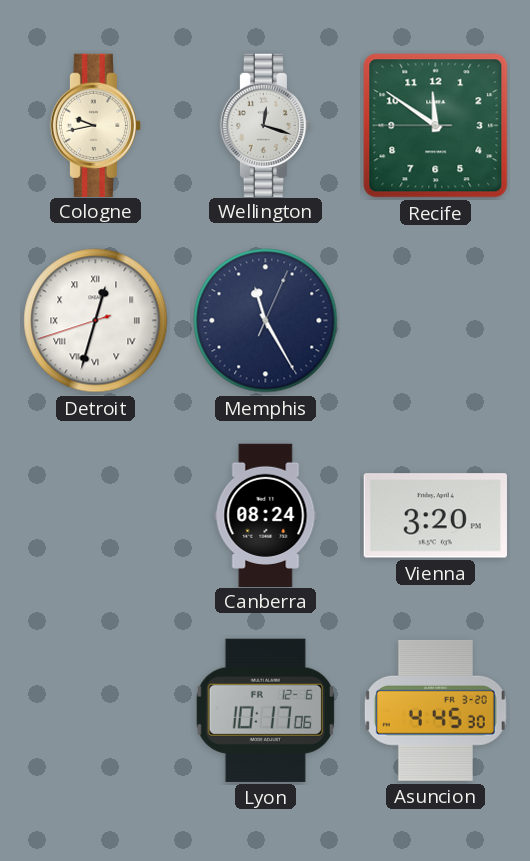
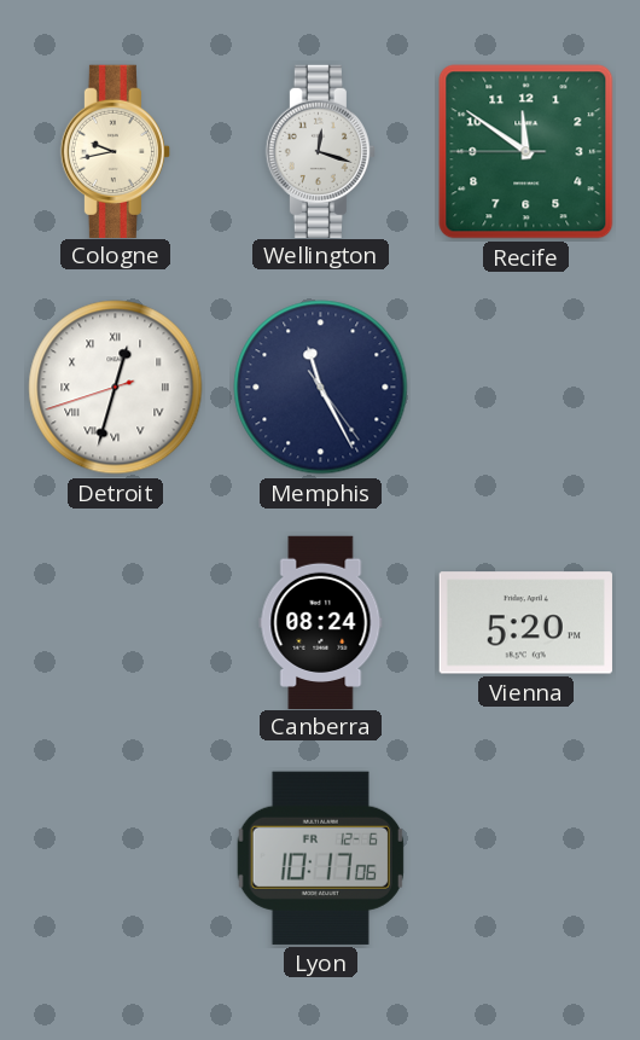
Memphis: 11:25:04 -> 11:25:24 (321, 388)
Vienna: 3:20 -> 5:20 (525, 623)
Asuncion: 4:45 -> none (435, 710)
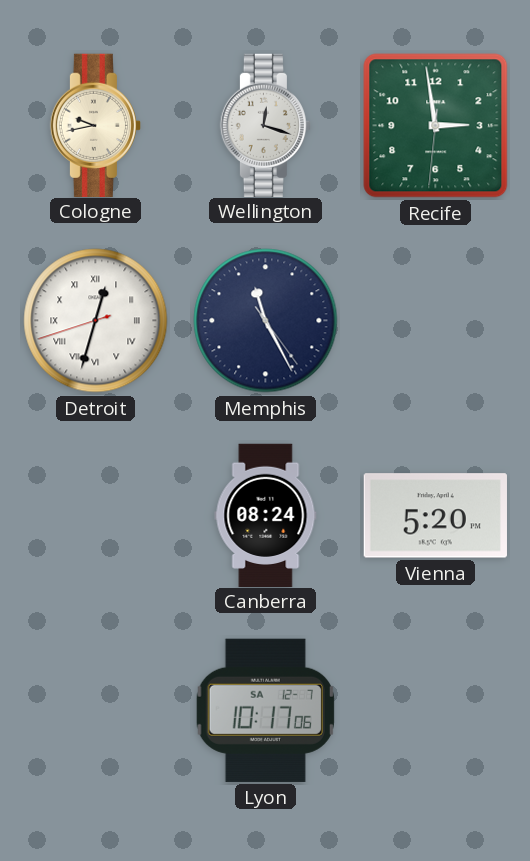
Recife: 11:50 -> 2:58 (436, 126)
Lyon date: FR 12-6 -> SA 12-7 (265, 710)
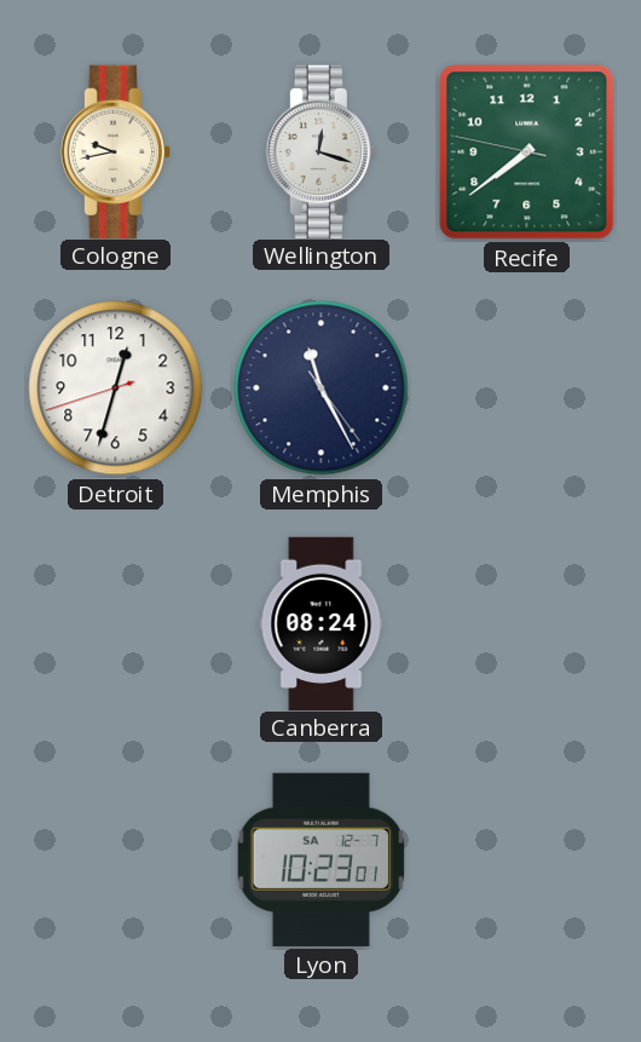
Recife: 2:58 -> 7:38 (527, 152)
Detroit numerals: Roman -> Arabic (116, 388)
Vienna: 5:20 -> none (435, 516)
Lyon: 10:17 -> 10:23 (320, 859)
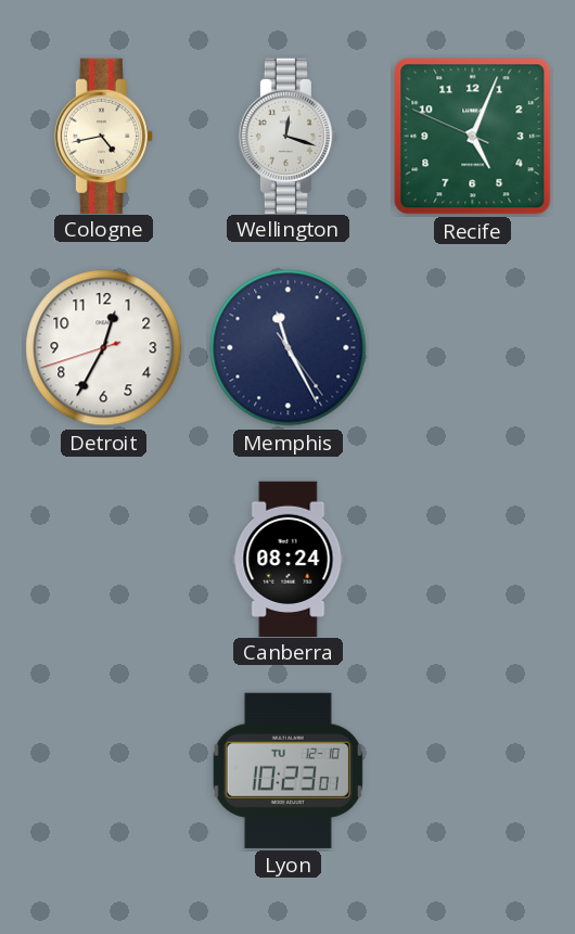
Cologne: 9:43 -> 4:43 (103, 136)
Recife: 7:38 -> 5:03 (473, 137)
Detroit: 12:32 -> 12:34 (104, 348)
Lyon date: SA 12-7 -> TU 12-10 (287, 770)
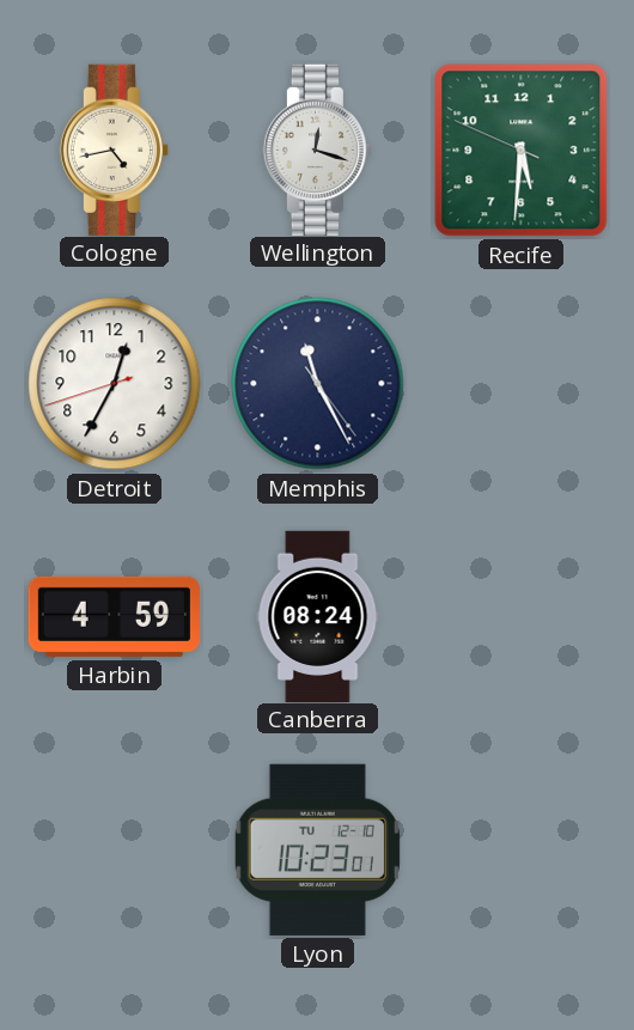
Recife: 5:03 -> 5:30 (522, 151)
Harbin: none -> 4:59 (114, 616)
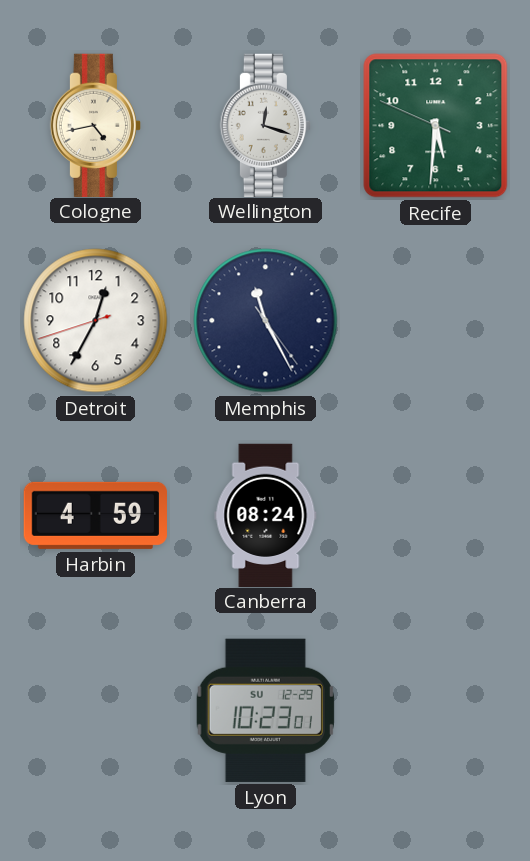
Lyon date: TU 12-10 -> SU 12-29 (265, 710)
